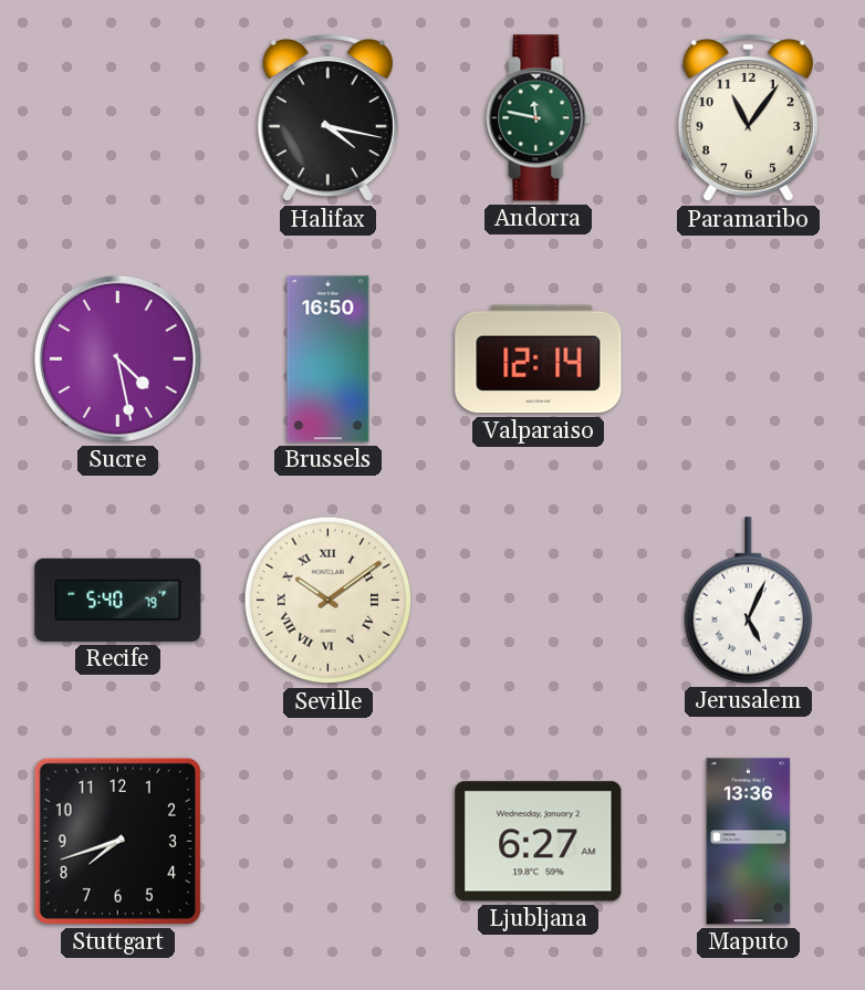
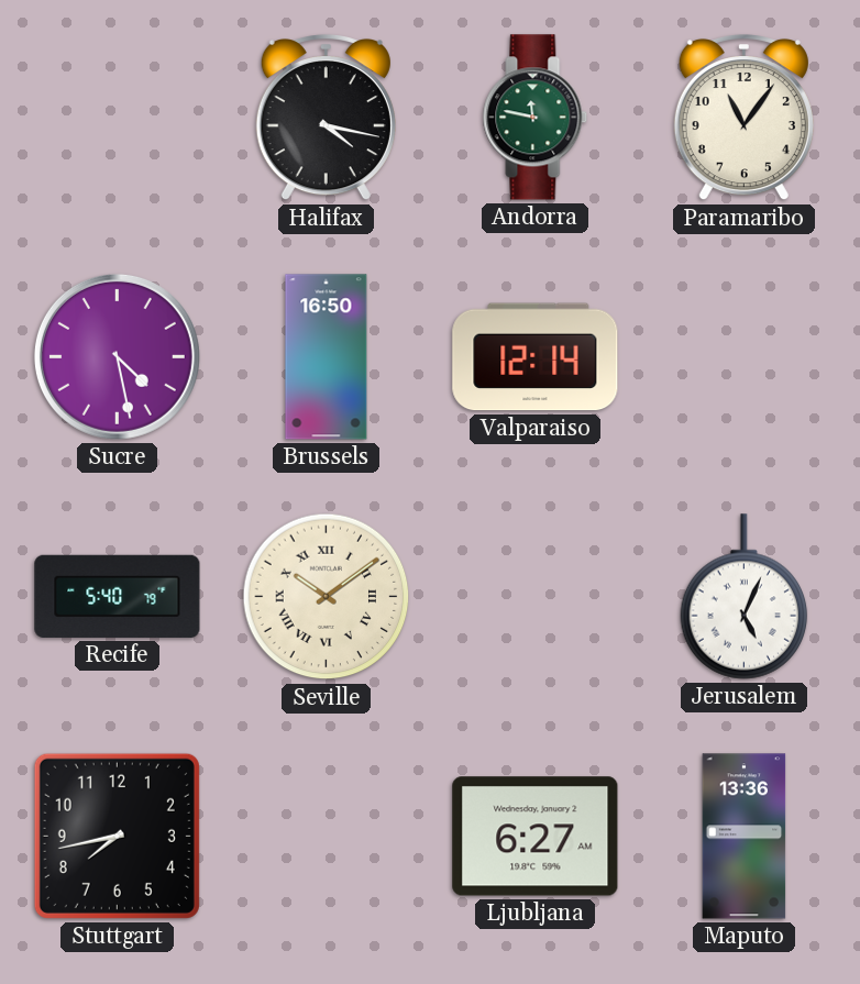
Stuttgart: 7:42 -> 7:43 (117, 836)
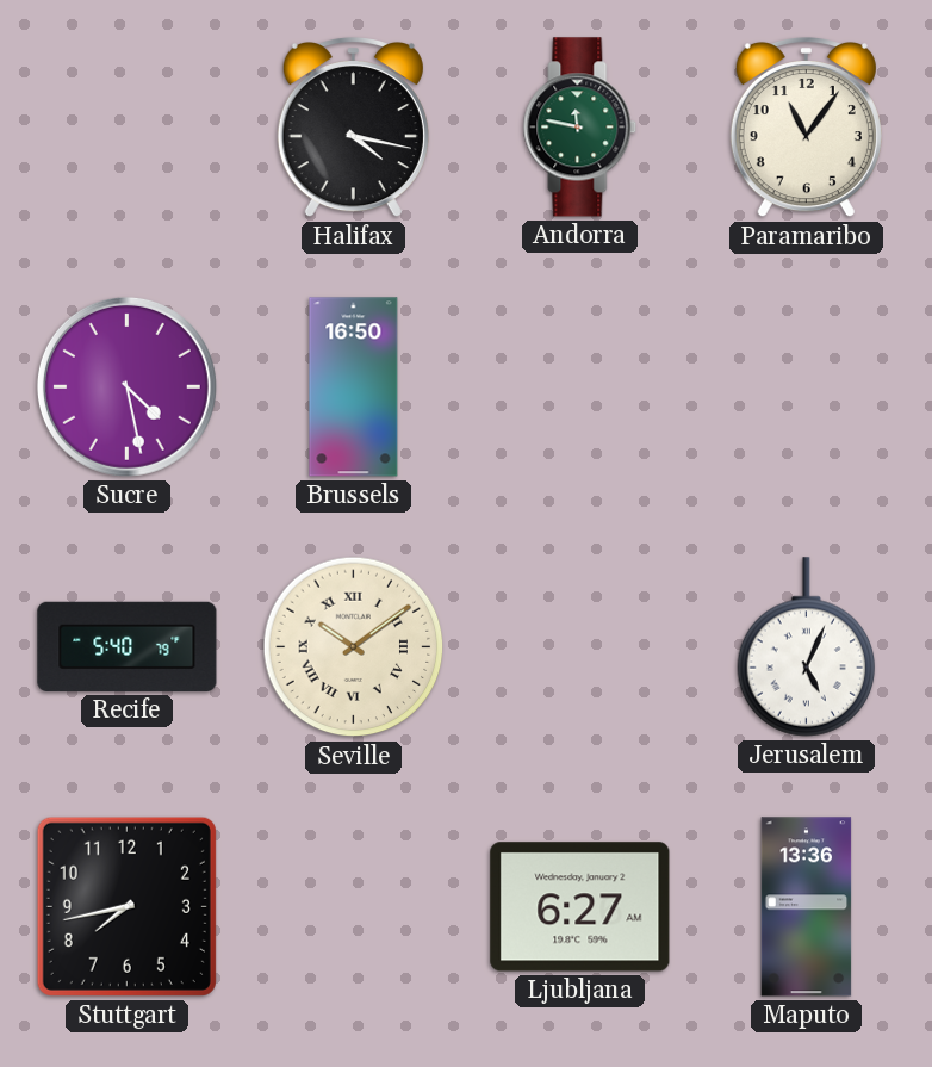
Valparaiso: 12:14 -> none (536, 357)
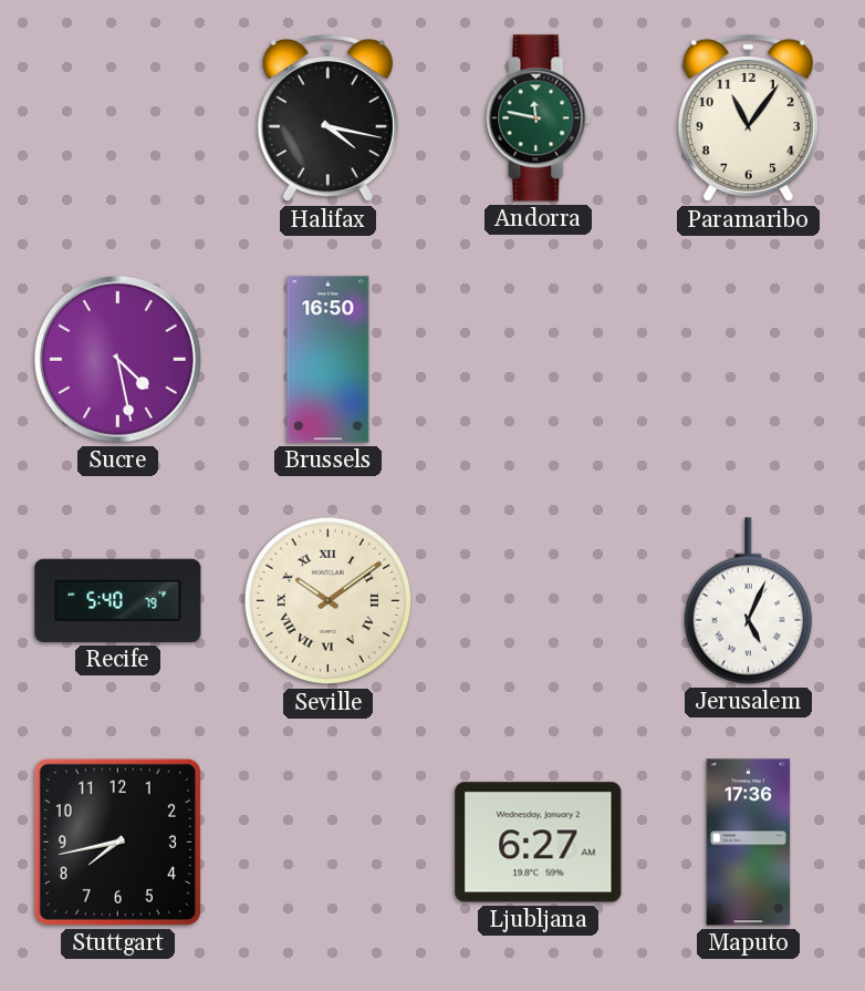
Maputo: 13:36 -> 17:36 (749, 843)
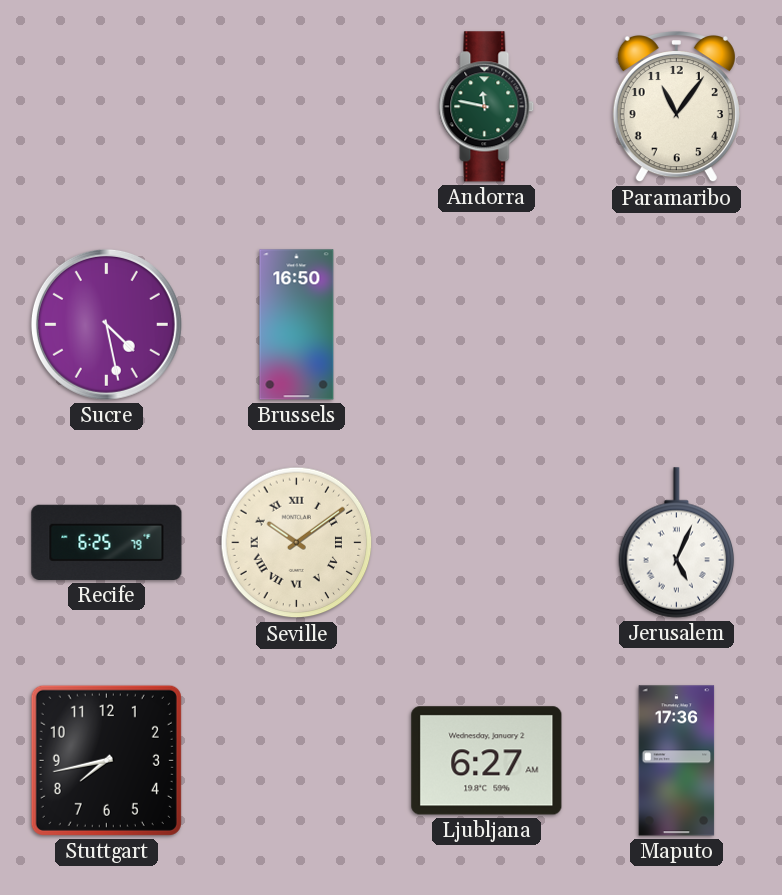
Halifax: 4:17 -> none (327, 120)
Recife: 5:40 -> 6:25 (107, 542)
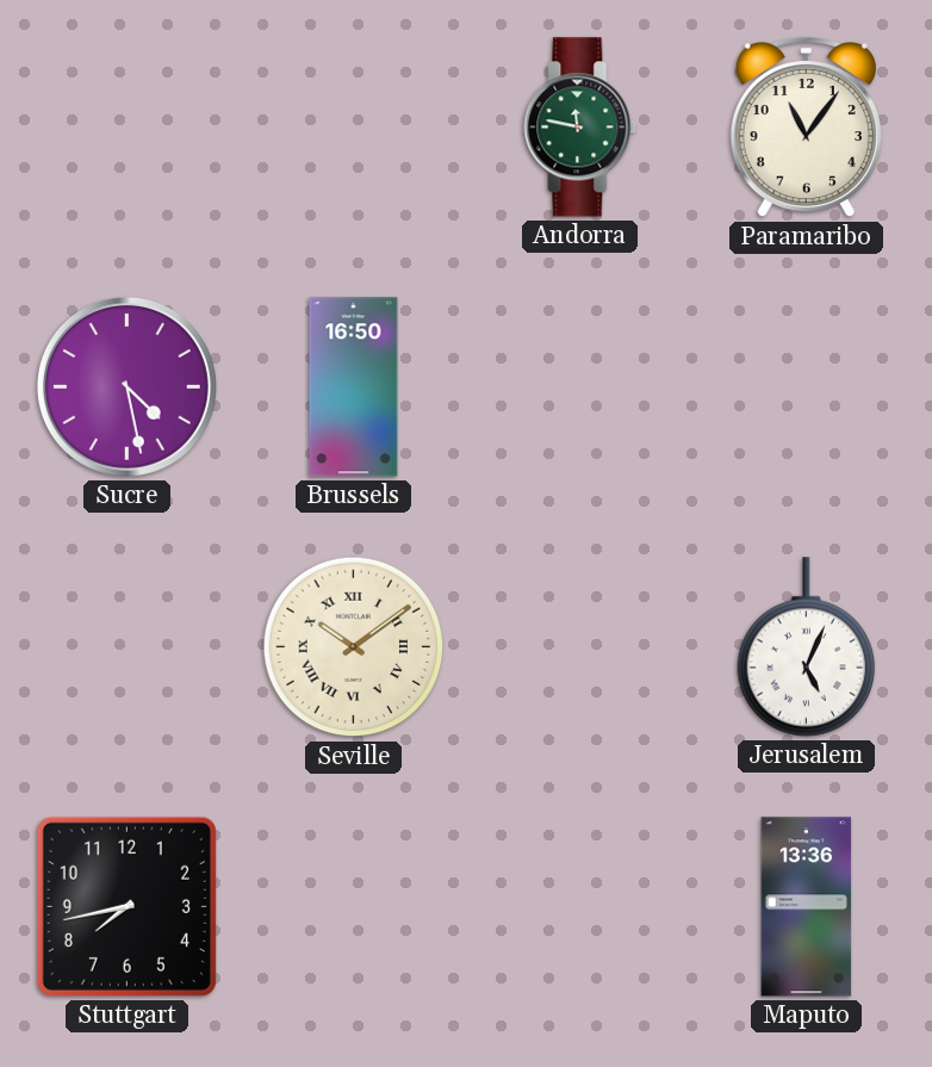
Recife: 6:25 -> none (107, 542)
Ljubljana: 6:27 -> none (487, 761)
Maputo: 17:36 -> 13:36 (807, 907)
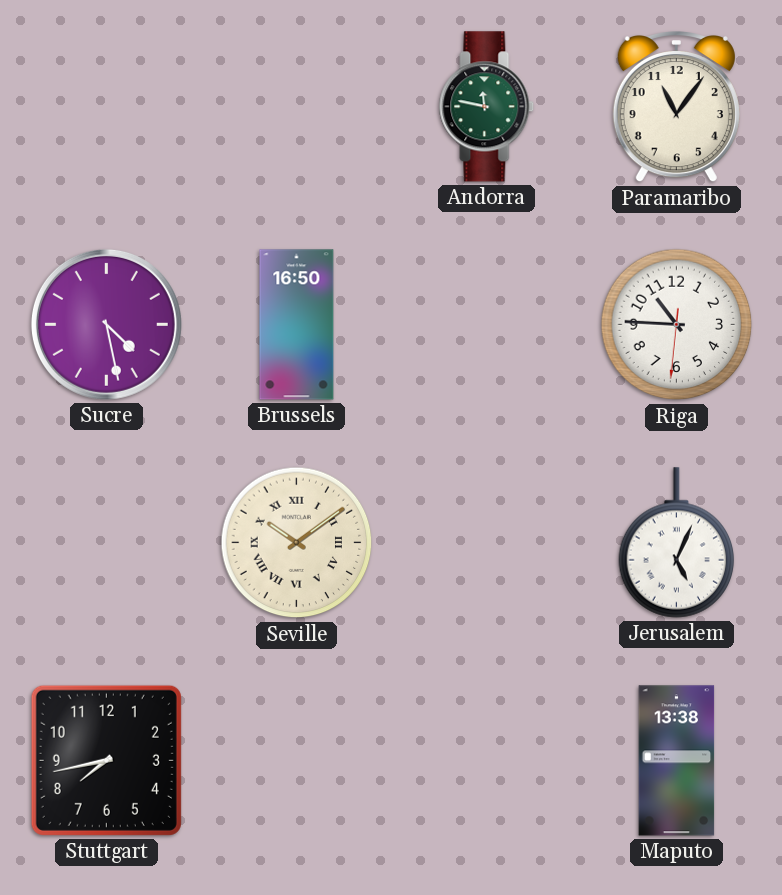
Riga: none -> 10:45 (677, 325)
Maputo: 13:36 -> 13:38 (677, 761)
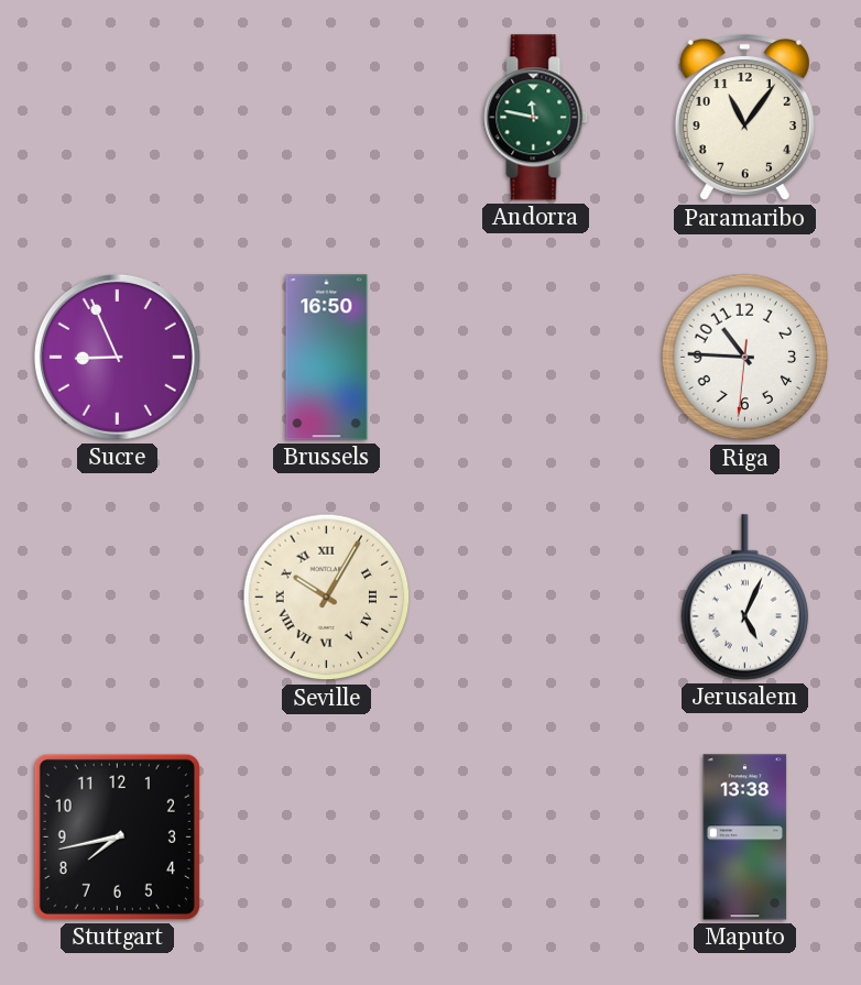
Sucre: 4:28 -> 8:56 (117, 357)
Seville: 10:09 -> 10:05 (327, 598)
